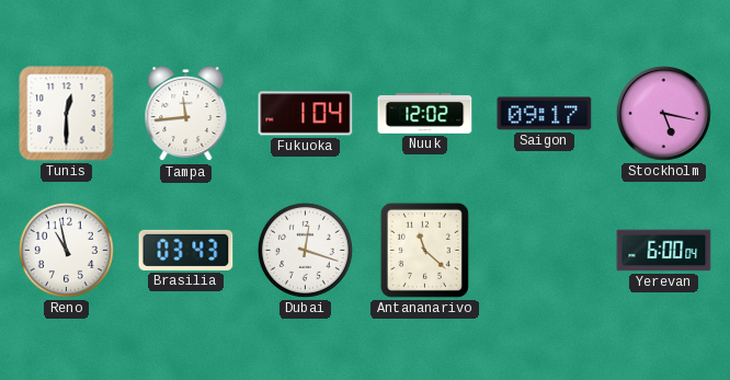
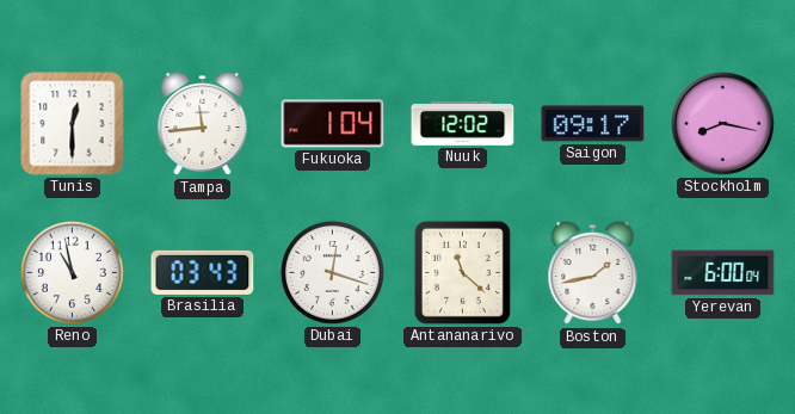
Stockholm: 5:17 -> 8:17 (722, 123)
Boston: none -> 1:43 (593, 273)
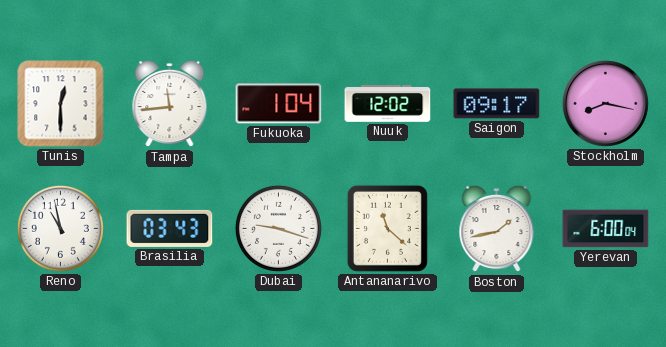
Dubai: 12:18 -> 9:18 (278, 228)
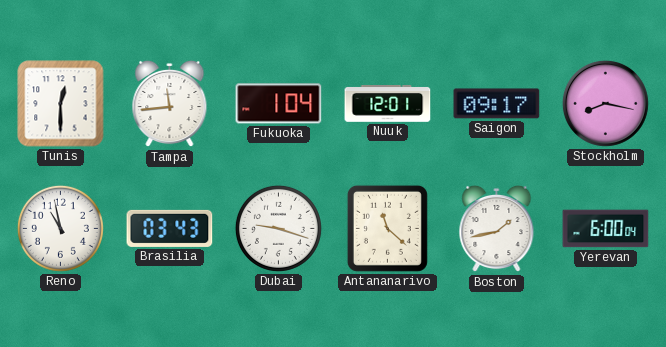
Nuuk: 12:02 -> 12:01 (388, 104)
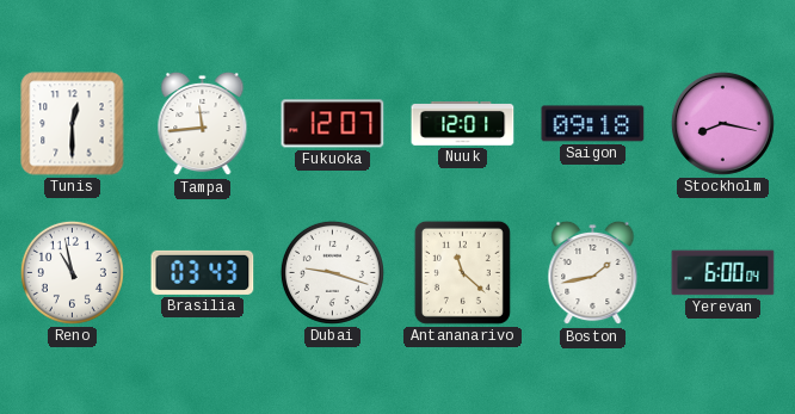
Fukuoka: 1:04 -> 12:07 (333, 124)
Saigon: 09:17 -> 09:18 (593, 124)
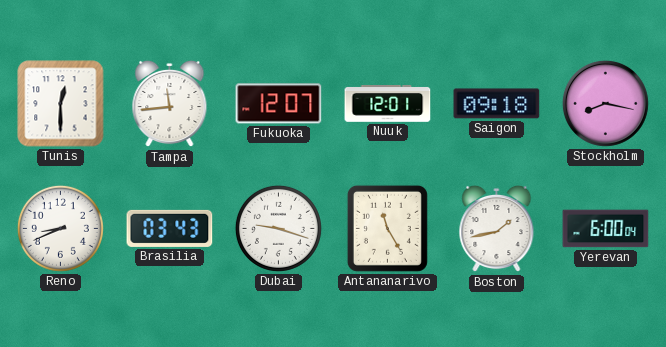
Reno: 10:58 -> 8:41 (60, 228)
Antananarivo: 11:22 -> 11:25 (387, 228)
